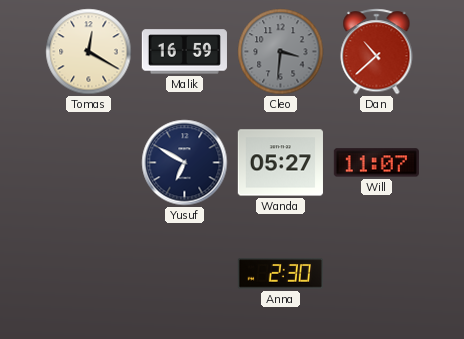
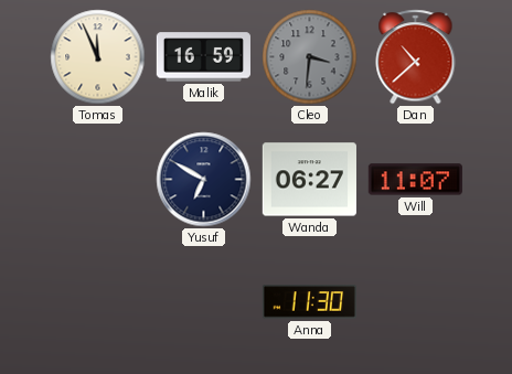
Tomas: 12:20 -> 11:56 (98, 57)
Wanda: 05:27 -> 06:27 (309, 180)
Anna: 2:30 -> 11:30 (309, 302)
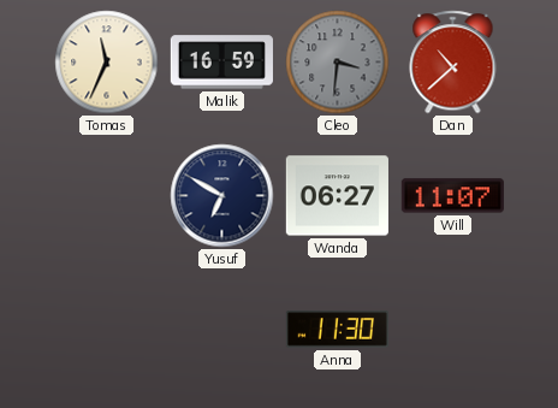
Tomas: 11:56 -> 11:34 (107, 63)
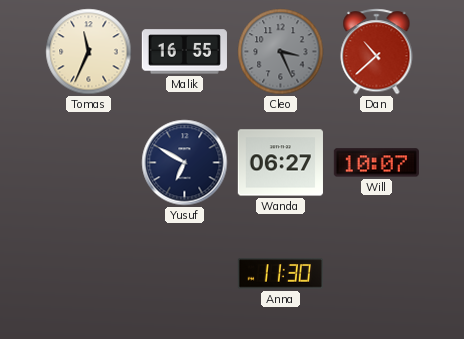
Malik: 16:59 -> 16:55 (184, 52)
Cleo: 3:31 -> 3:26 (281, 52)
Will: 11:07 -> 10:07 (376, 163)
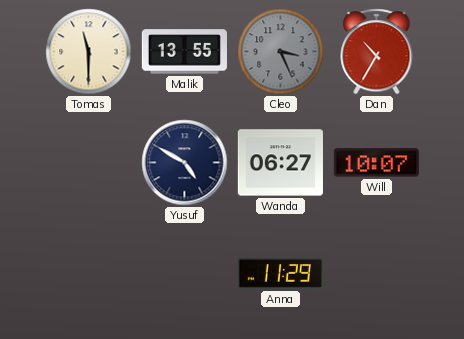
Tomas: 11:34 -> 11:30 (89, 52)
Malik: 16:55 -> 13:55 (184, 52)
Dan: 10:38 -> 10:35 (377, 52)
Yusuf: 6:50 -> 4:50 (185, 163)
Anna: 11:30 -> 11:29 (280, 274)
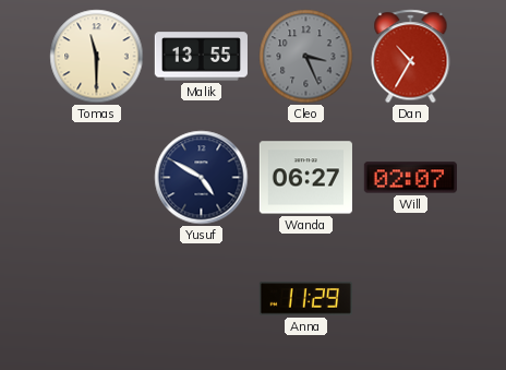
Will: 10:07 -> 02:07 (410, 178)
